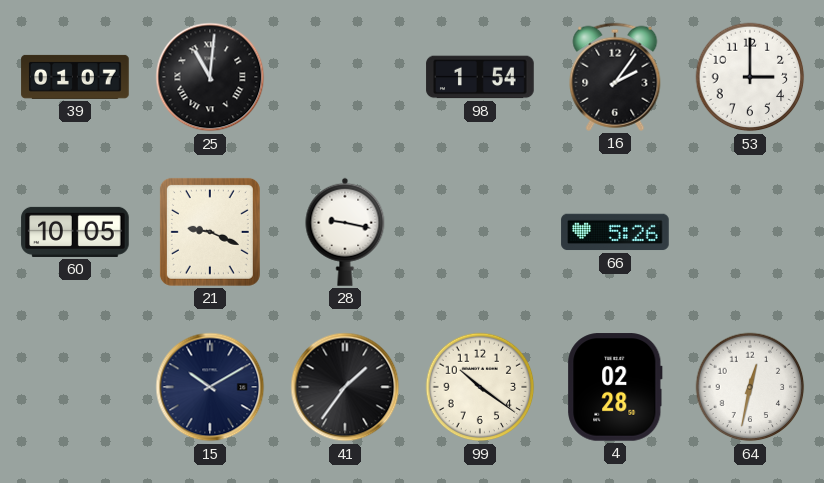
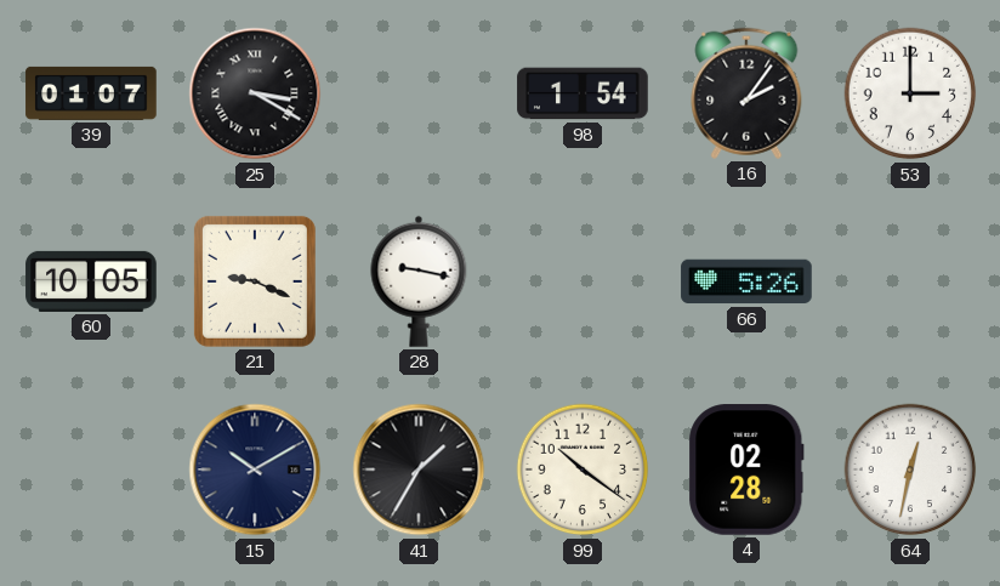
25: 11:01 -> 3:20 (255, 93)
41: 1:36 -> 1:35 (419, 470)
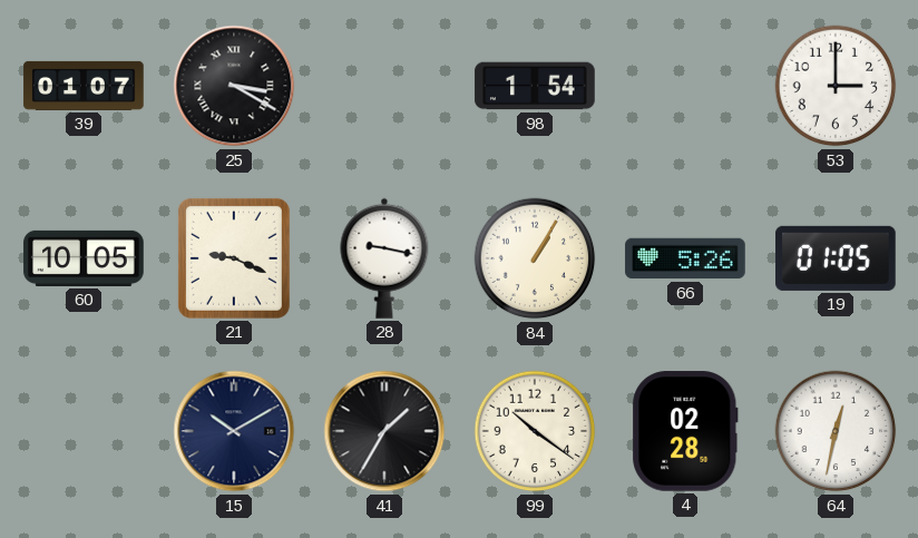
16: 2:06 -> none (746, 93)
84: none -> 1:05 (535, 258)
19: none -> 01:05 (836, 258)
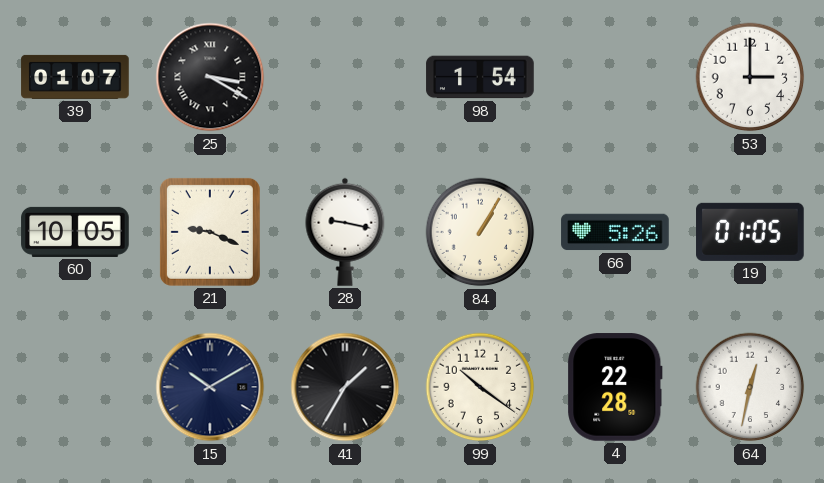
4: 02:28 -> 22:28 (615, 387)
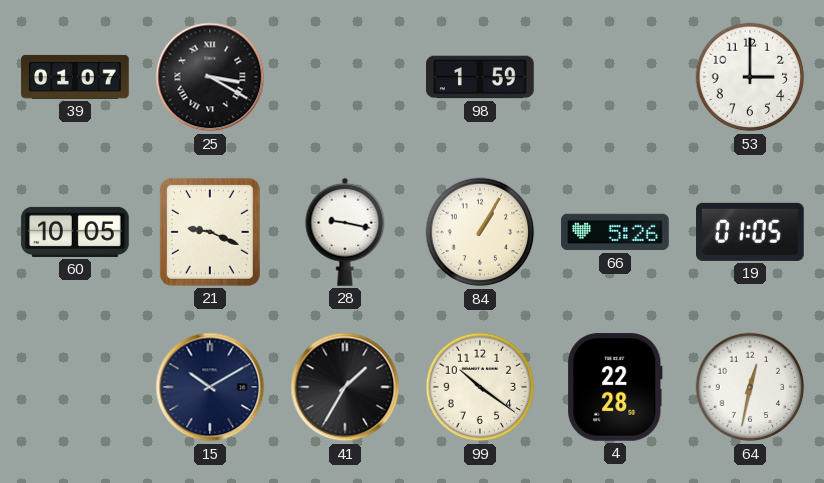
98: 1:54 -> 1:59 (480, 77)
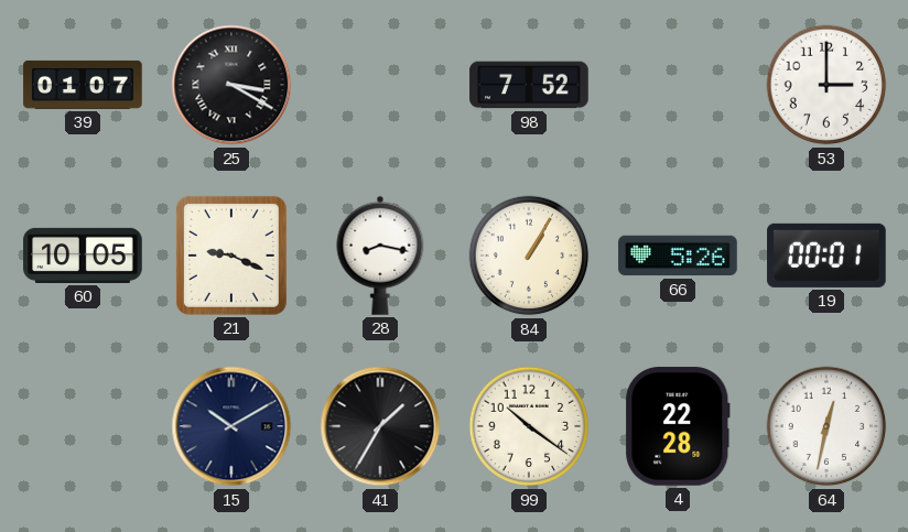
98: 1:59 -> 7:52 (529, 85)
28: 9:17 -> 8:17 (380, 256)
19: 01:05 -> 00:01 (826, 256)
